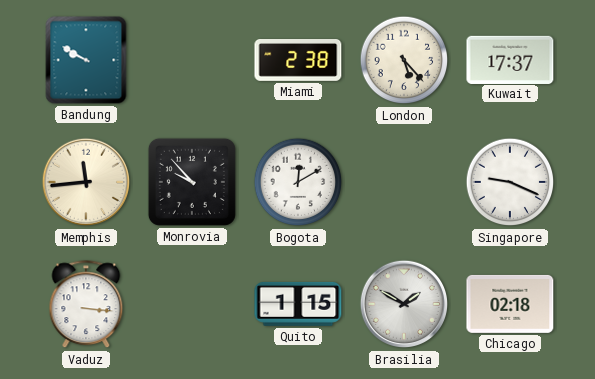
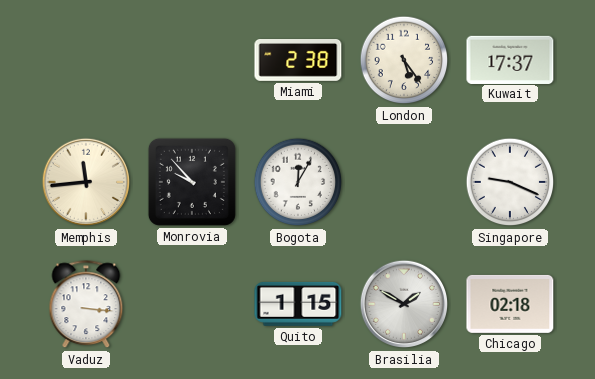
Bandung: 9:50 -> none (86, 60)
London: 5:23 -> 5:24 (404, 60)
Bogota: 12:10 -> 12:05 (298, 182)
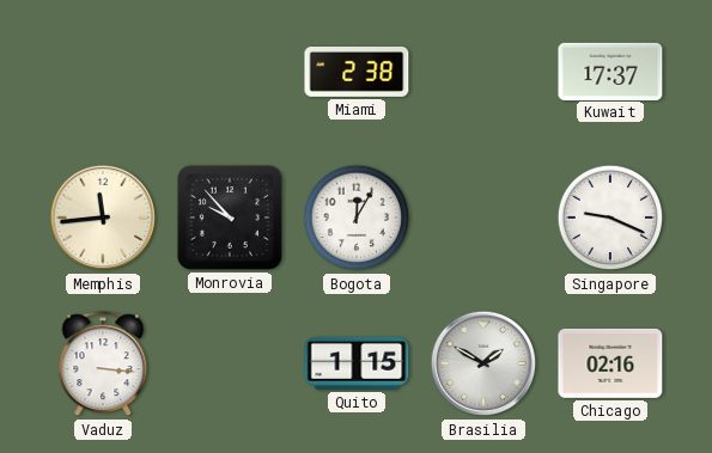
London: 5:24 -> none (404, 60)
Chicago: 02:18 -> 02:16 (610, 363)
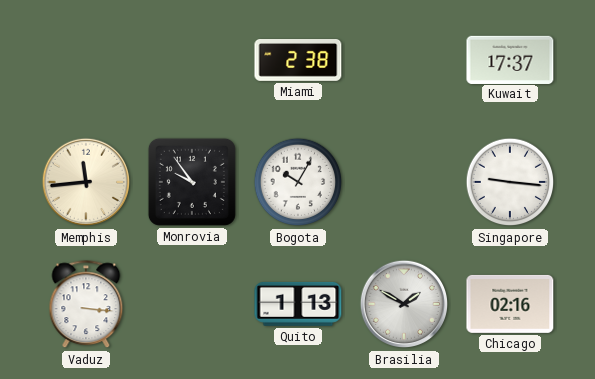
Monrovia: 9:53 -> 9:54 (192, 182)
Bogota: 12:05 -> 10:05 (298, 182)
Singapore: 9:19 -> 9:16 (510, 182)
Quito: 1:15 -> 1:13 (298, 304)
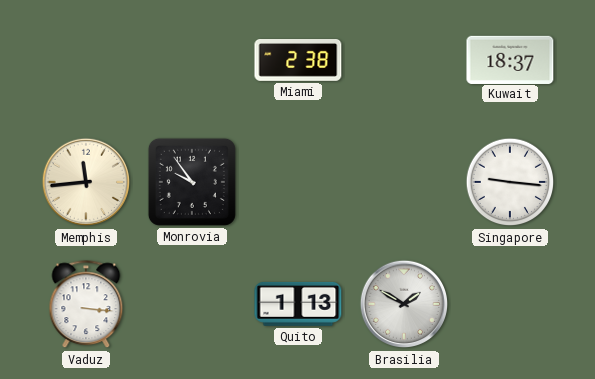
Kuwait: 17:37 -> 18:37 (510, 59)
Bogota: 10:05 -> none (298, 182)
Chicago: 02:16 -> none (510, 304)
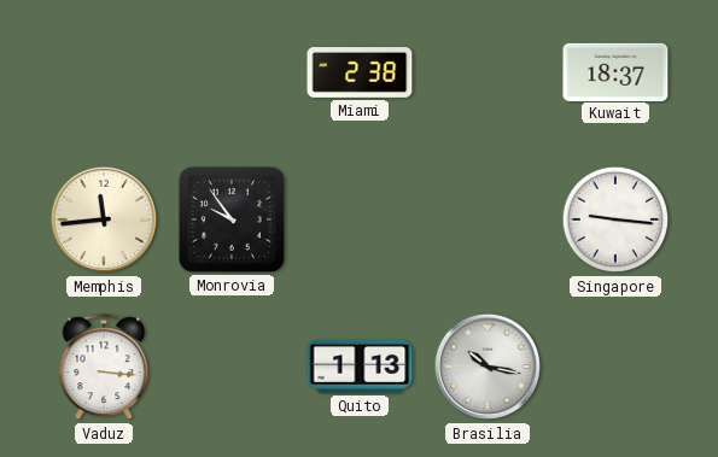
Brasilia: 1:50 -> 10:17 (488, 367)
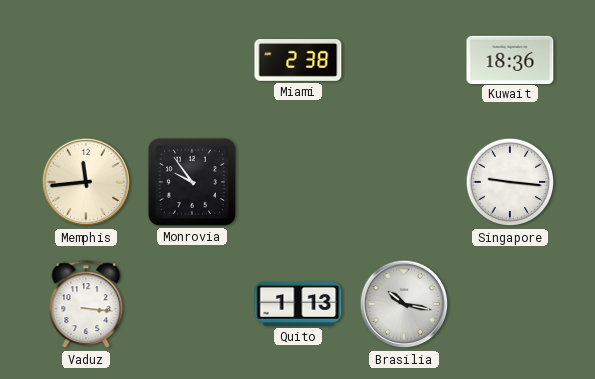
Kuwait: 18:37 -> 18:36 (510, 59)
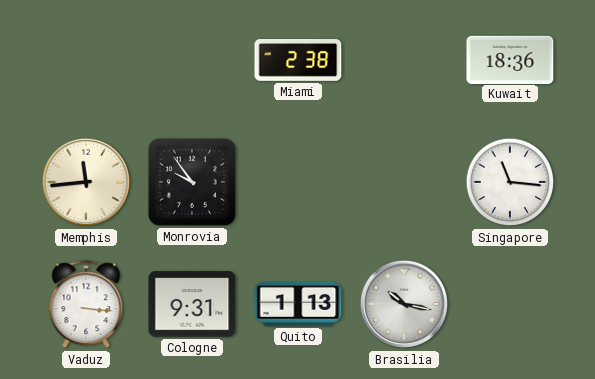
Singapore: 9:16 -> 11:16 (510, 182)
Cologne: none -> 9:31 (192, 304)
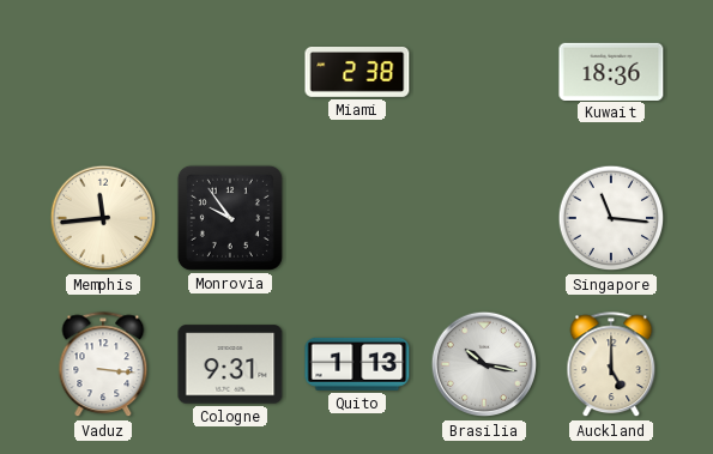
Auckland: none -> 5:00 (611, 365)
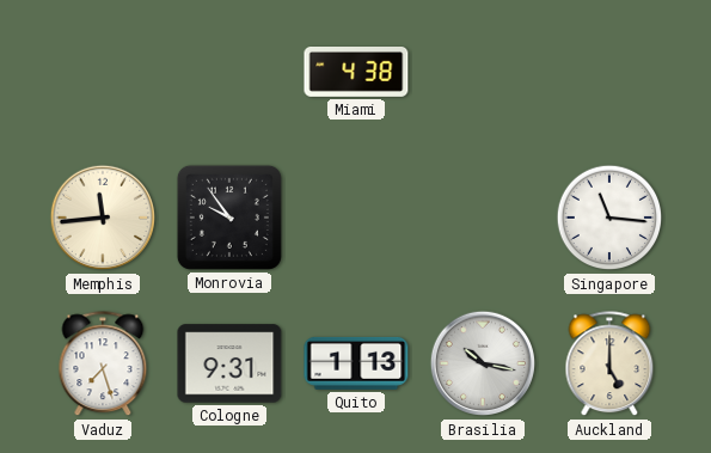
Miami: 2:38 -> 4:38 (356, 73)
Kuwait: 18:36 -> none (611, 71)
Vaduz: 3:16 -> 7:27 (103, 365)
